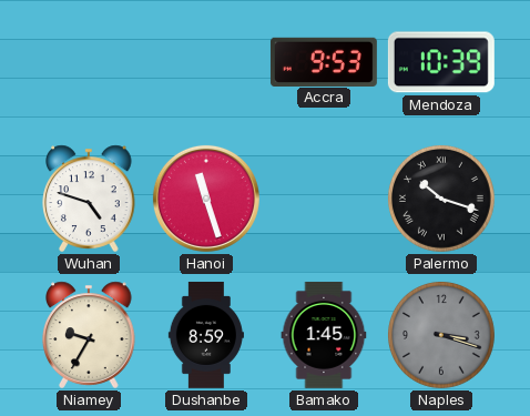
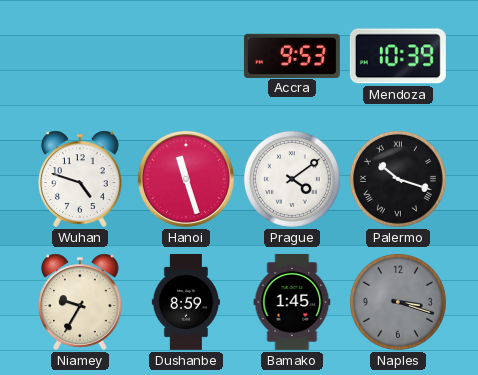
Prague: none -> 4:09 (292, 179)
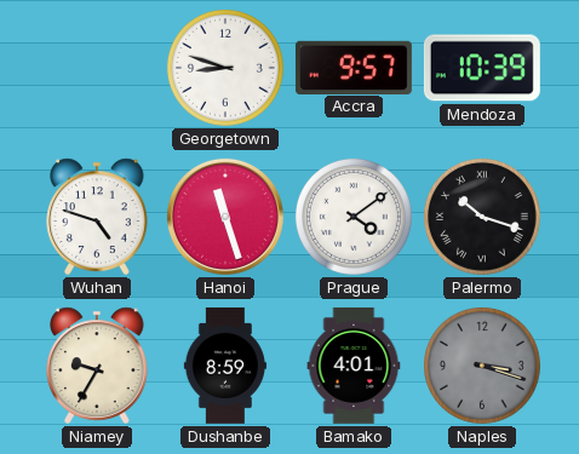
Georgetown: none -> 8:48 (225, 68)
Accra: 9:53 -> 9:57 (354, 67)
Bamako: 1:45 -> 4:01 (354, 366)
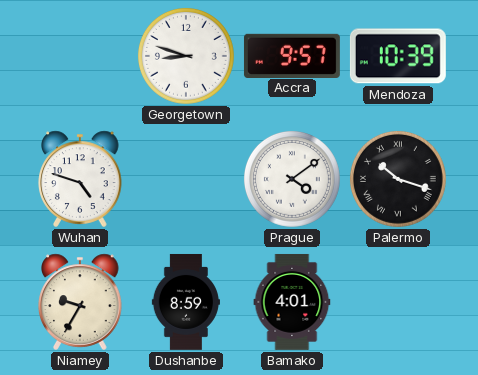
Hanoi: 11:27 -> none (225, 217)
Naples: 3:18 -> none (482, 366)
